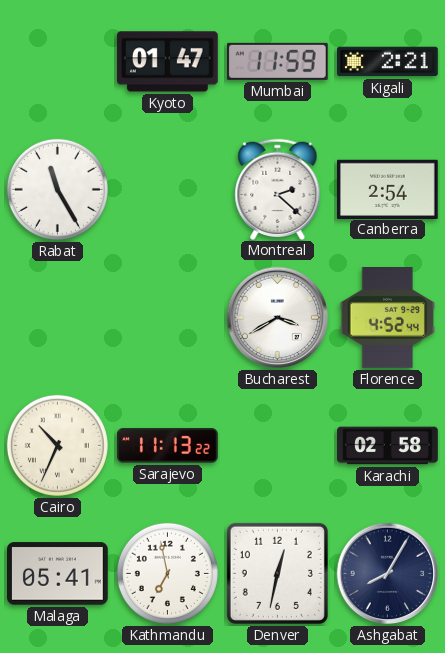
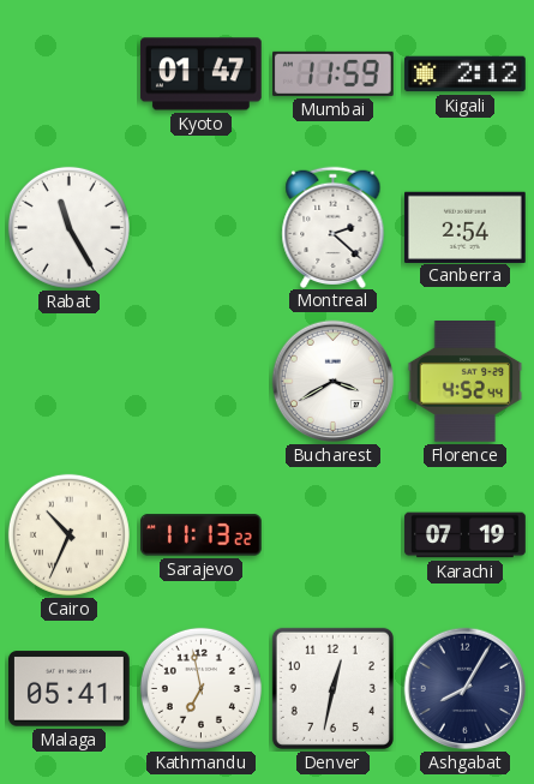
Kigali: 2:21 -> 2:12 (466, 74)
Karachi: 02:58 -> 07:19 (466, 535)
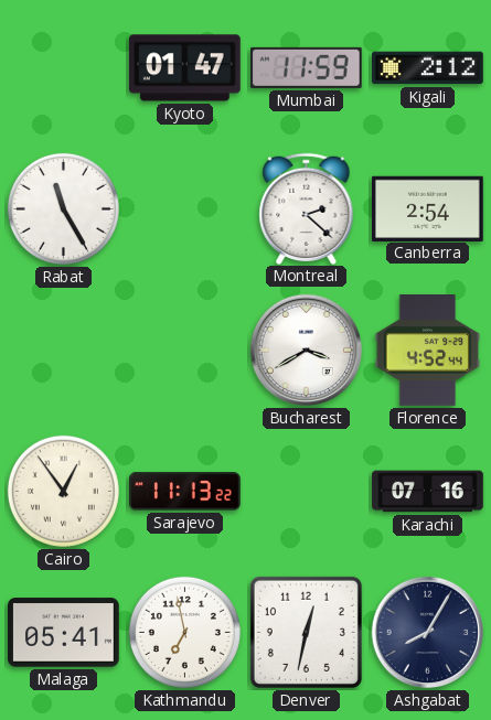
Cairo: 10:34 -> 12:54 (63, 491)
Karachi: 07:19 -> 07:16 (428, 492)
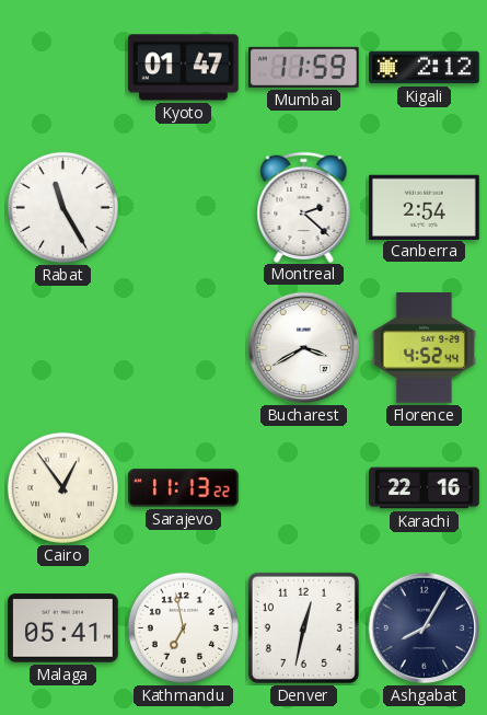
Karachi: 07:16 -> 22:16 (425, 488)
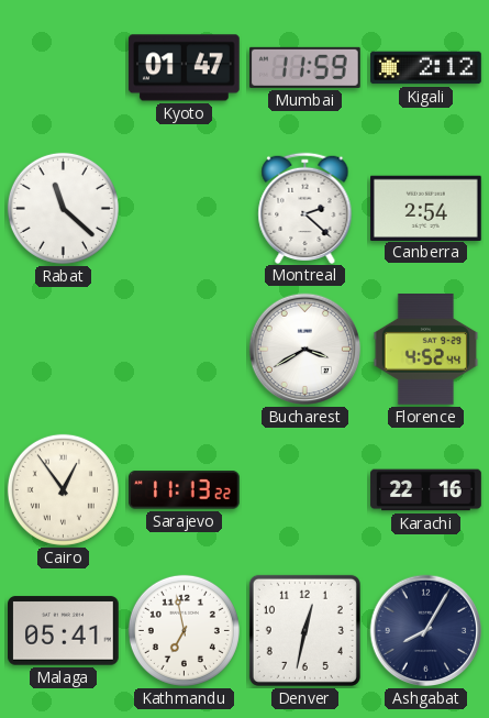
Rabat: 11:25 -> 11:22 (63, 208)
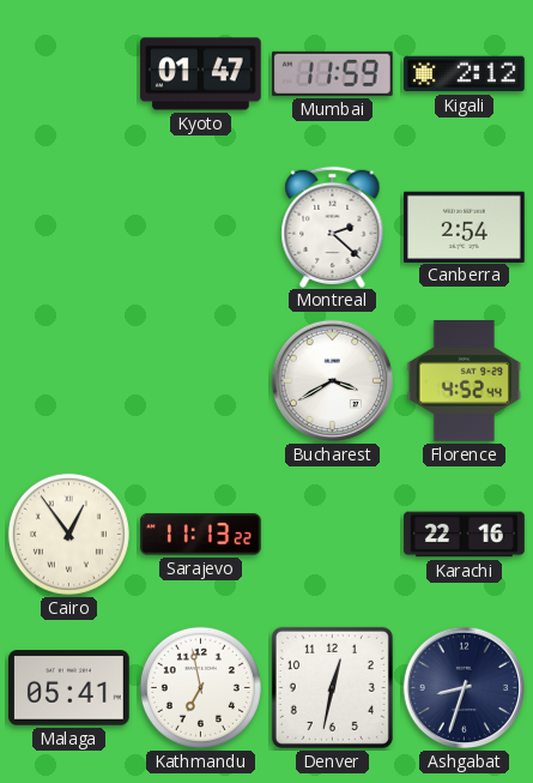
Rabat: 11:22 -> none (63, 208)
Ashgabat: 8:05 -> 8:33 (465, 688)
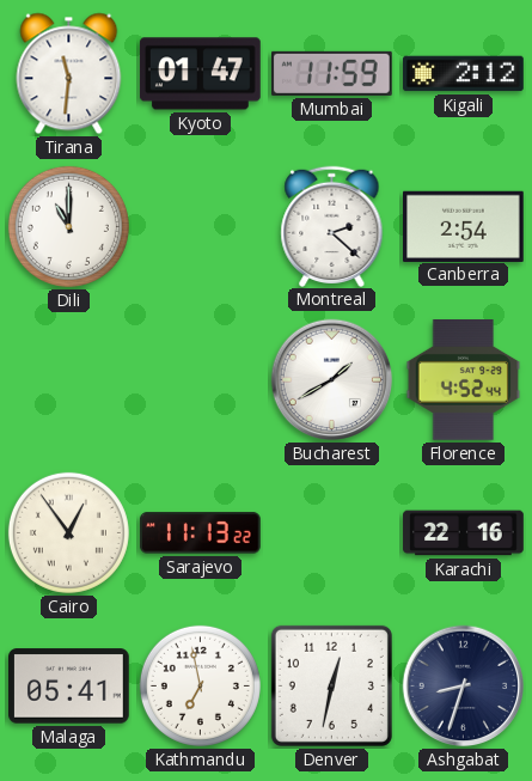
Tirana: none -> 11:31 (69, 74)
Dili: none -> 11:00 (68, 226)
Bucharest: 3:40 -> 1:40 (332, 380)
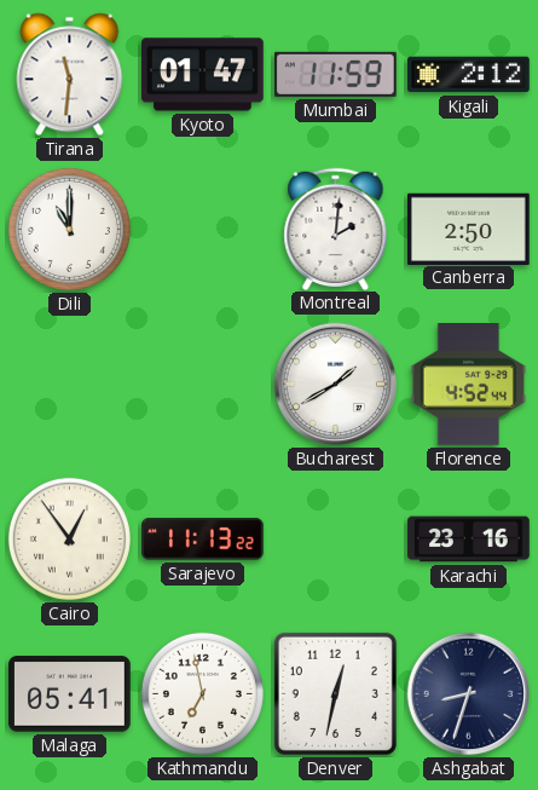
Montreal: 2:22 -> 2:01 (336, 229)
Canberra: 2:54 -> 2:50 (469, 229)
Karachi: 22:16 -> 23:16 (469, 540)
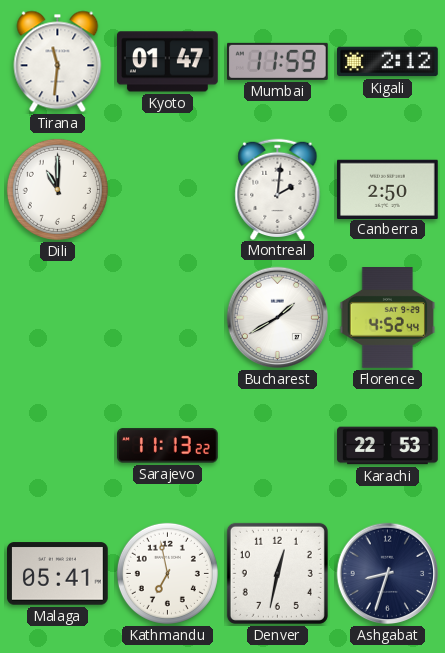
Cairo: 12:54 -> none (69, 538)
Karachi: 23:16 -> 22:53 (388, 446)
